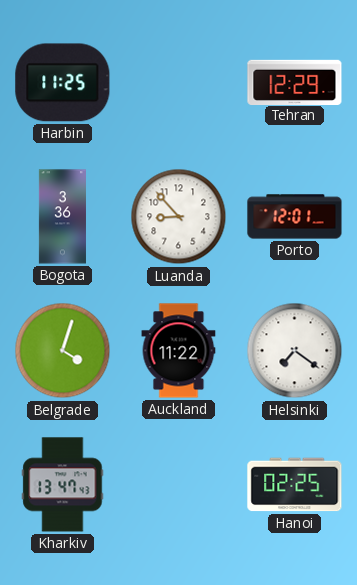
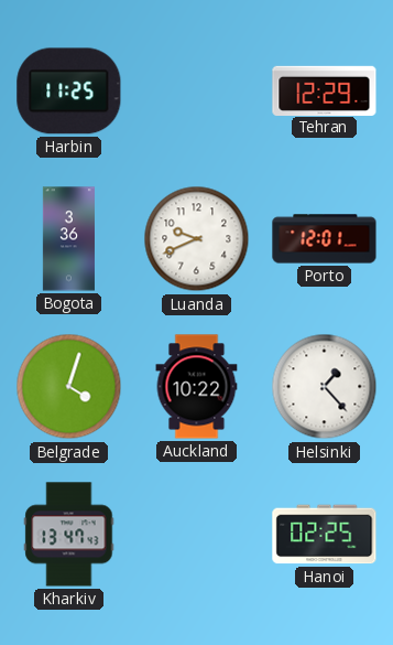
Luanda: 8:53 -> 9:41 (197, 239)
Auckland: 11:22 -> 10:22 (197, 387)
Helsinki: 7:21 -> 1:23 (325, 387)
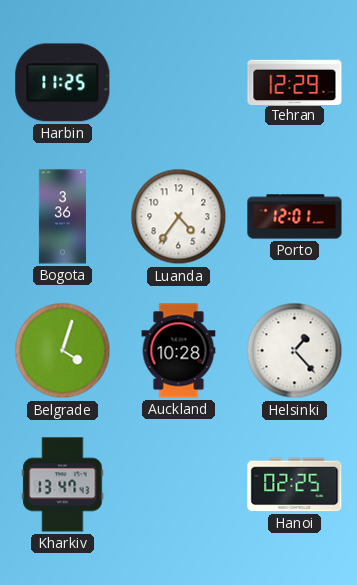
Luanda: 9:41 -> 4:36 (179, 217)
Auckland: 10:22 -> 10:28 (179, 351)
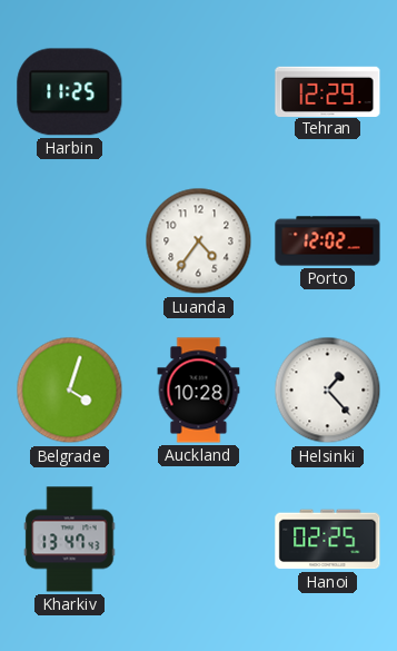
Bogota: 3:36 -> none (62, 217)
Porto: 12:01 -> 12:02 (328, 241)
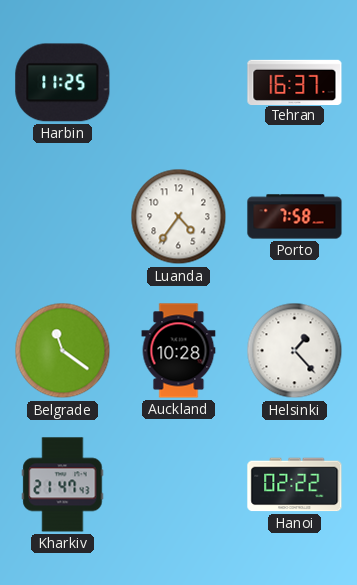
Tehran: 12:29 -> 16:37 (295, 82)
Porto: 12:02 -> 7:58 (295, 217)
Belgrade: 4:03 -> 11:21 (63, 351)
Kharkiv: 13:47 -> 21:47 (63, 485)
Hanoi: 02:25 -> 02:22 (295, 485)
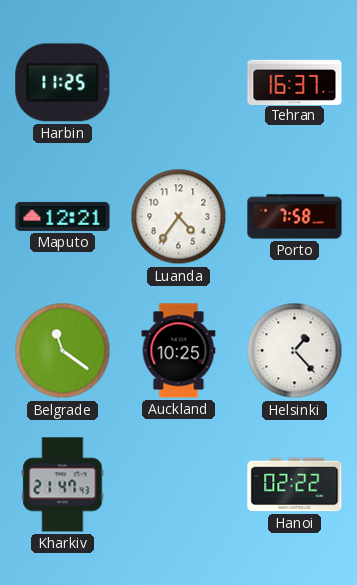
Maputo: none -> 12:21 (63, 216)
Auckland: 10:28 -> 10:25 (179, 351)
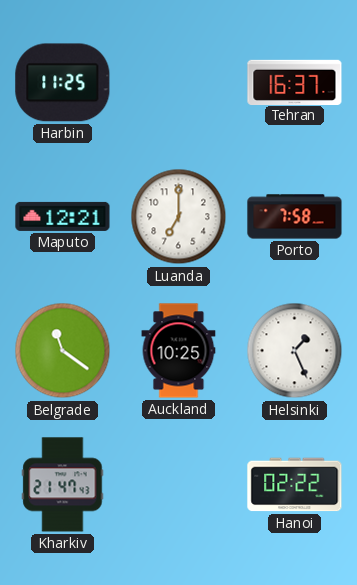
Luanda: 4:36 -> 7:00 (179, 217)
Helsinki: 1:23 -> 1:26 (295, 351)
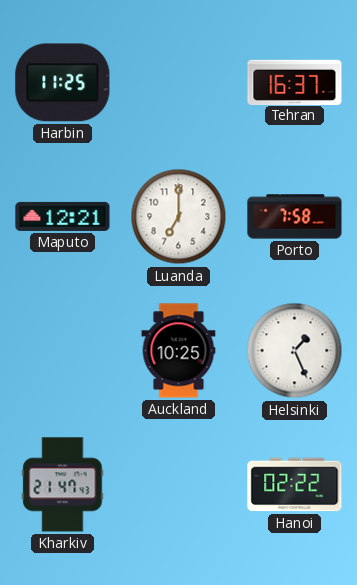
Belgrade: 11:21 -> none (63, 351)
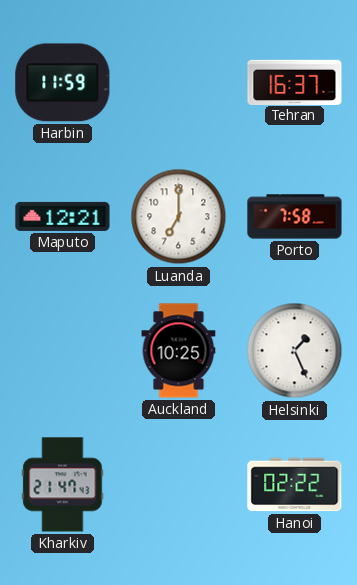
Harbin: 11:25 -> 11:59 (63, 83)
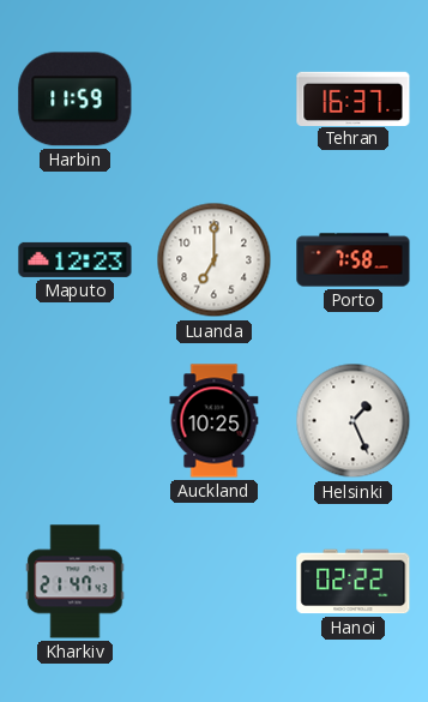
Maputo: 12:21 -> 12:23 (76, 259)
